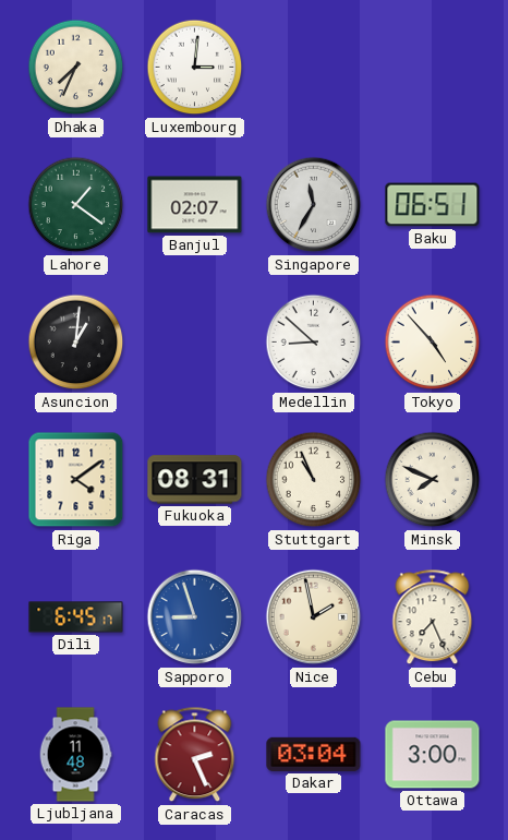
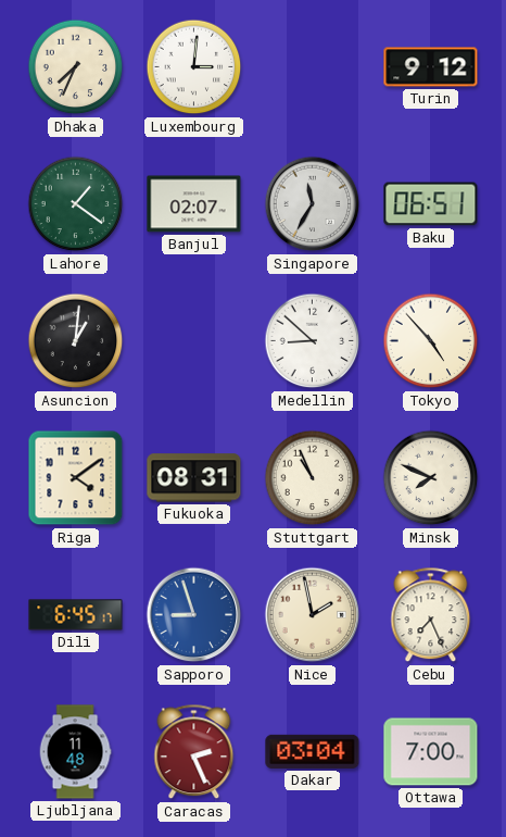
Turin: none -> 9:12 (431, 67)
Ottawa: 3:00 -> 7:00 (431, 752)
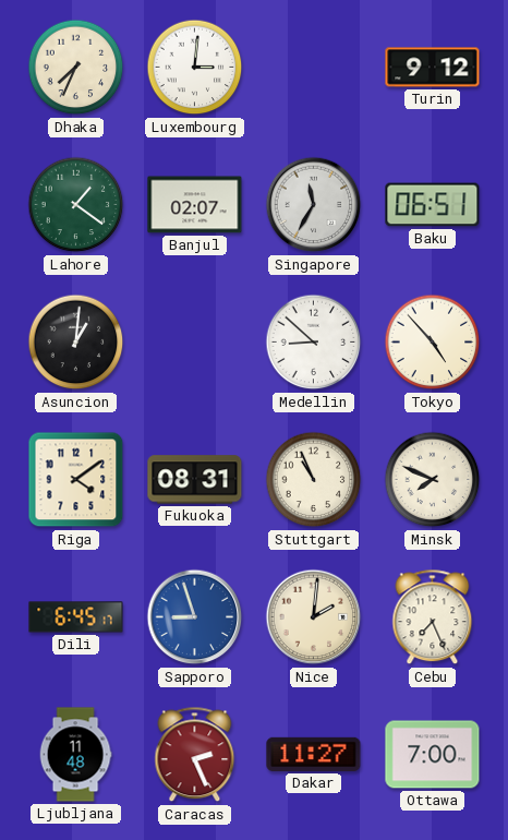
Nice: 1:58 -> 2:01 (314, 617)
Dakar: 03:04 -> 11:27 (314, 754)
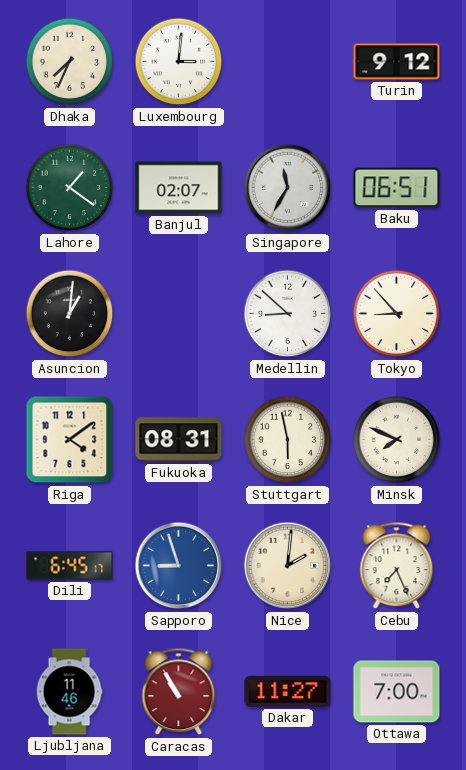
Tokyo: 4:53 -> 8:53 (397, 314)
Stuttgart: 10:56 -> 5:58 (288, 440)
Ljubljana: 11:48 -> 11:46 (69, 692)
Caracas: 2:26 -> 10:55 (179, 692)
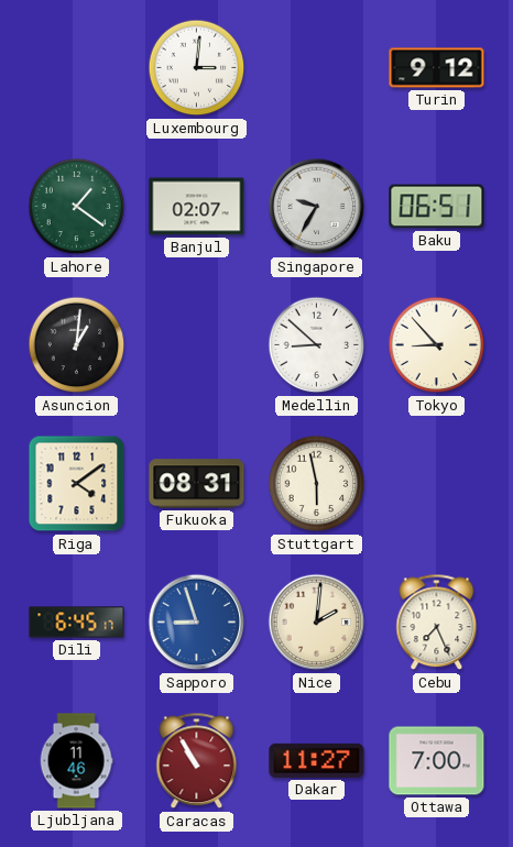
Dhaka: 7:34 -> none (70, 62)
Singapore: 11:35 -> 9:35 (317, 207)
Minsk: 7:49 -> none (397, 440)
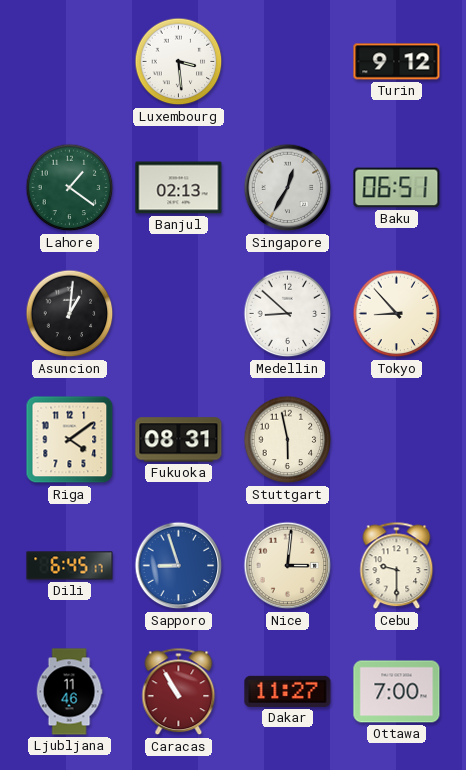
Luxembourg: 3:01 -> 3:29 (179, 62)
Banjul: 02:07 -> 02:13 (179, 188)
Singapore: 9:35 -> 12:35 (288, 188)
Nice: 2:01 -> 3:01 (288, 566)
Cebu: 7:26 -> 9:30 (397, 566)
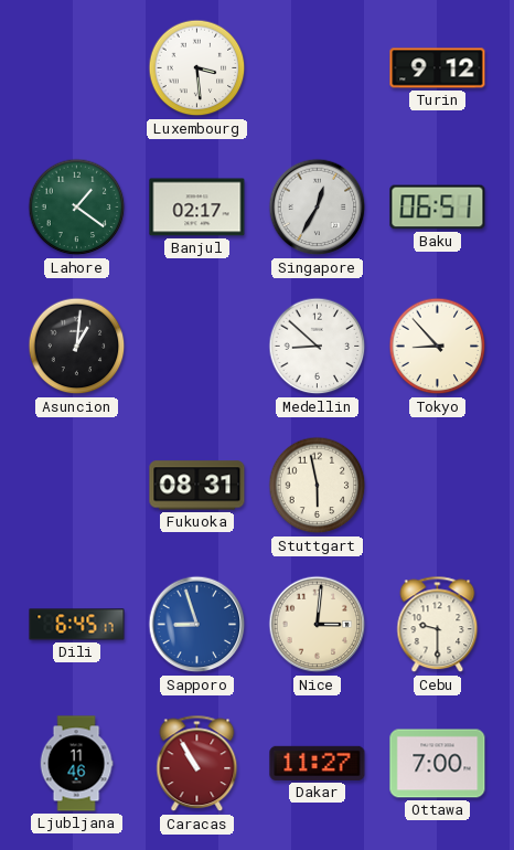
Banjul: 02:13 -> 02:17 (197, 208)
Riga: 4:09 -> none (70, 440)
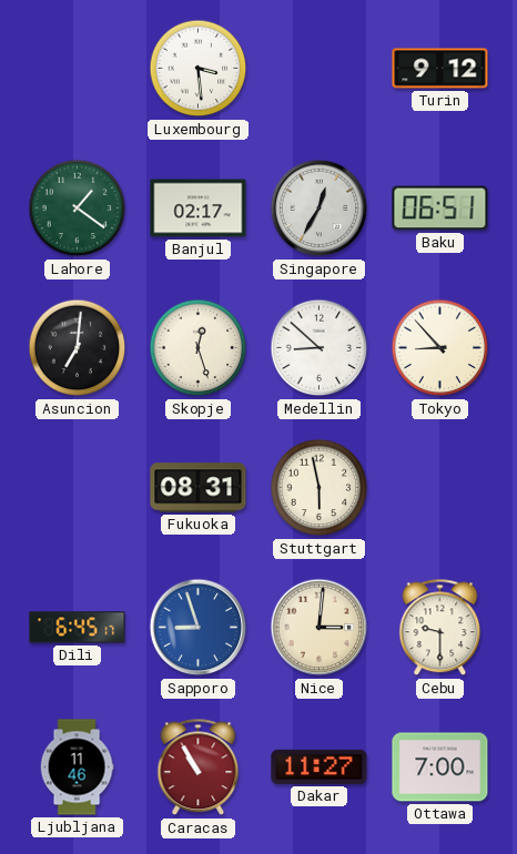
Asuncion: 1:01 -> 7:01 (78, 348)
Skopje: none -> 12:27 (199, 348)
